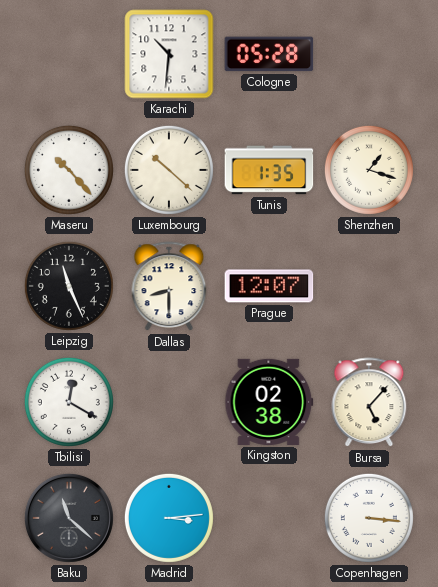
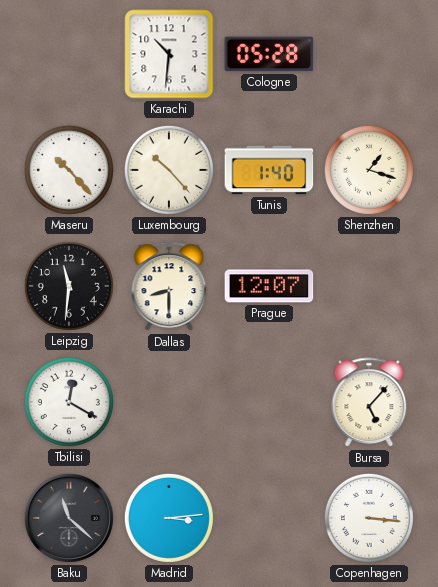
Luxembourg: 10:22 -> 10:23 (169, 170)
Tunis: 1:35 -> 1:40 (269, 170)
Leipzig: 11:26 -> 11:31 (69, 286)
Kingston: 02:38 -> none (269, 402)
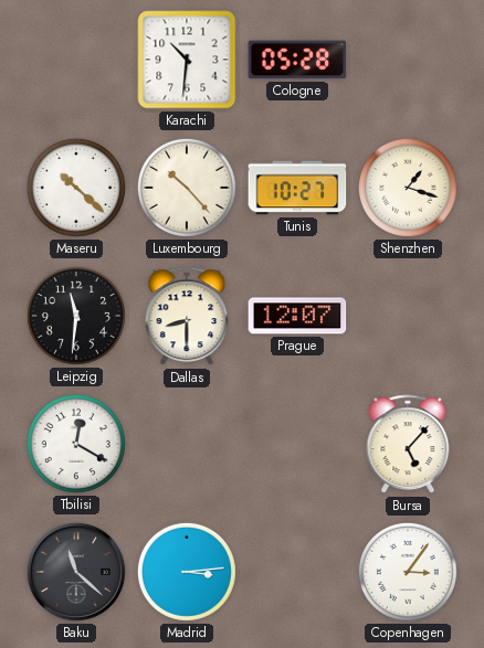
Maseru: 10:23 -> 10:22 (76, 188)
Tunis: 1:40 -> 10:27 (297, 188)
Copenhagen: 3:16 -> 3:06 (408, 572)
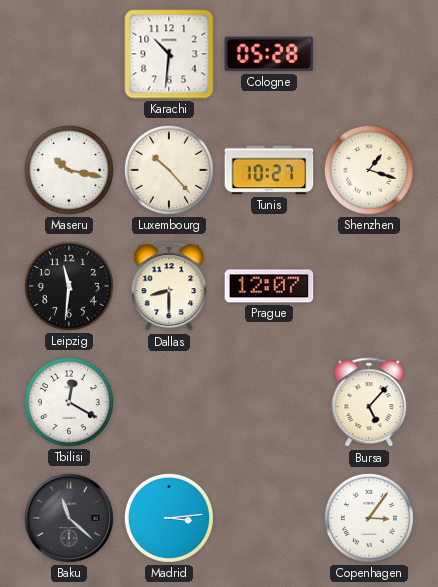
Maseru: 10:22 -> 10:17 (69, 170)
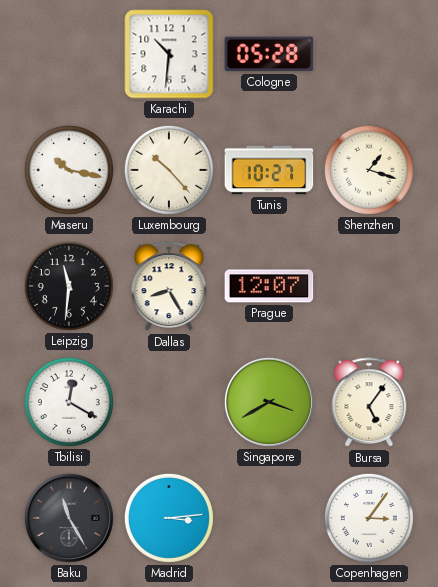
Dallas: 8:30 -> 8:25 (169, 287)
Singapore: none -> 3:40 (269, 402)
Bursa: 5:07 -> 5:06 (369, 403)
Baku: 11:22 -> 11:25 (69, 518)
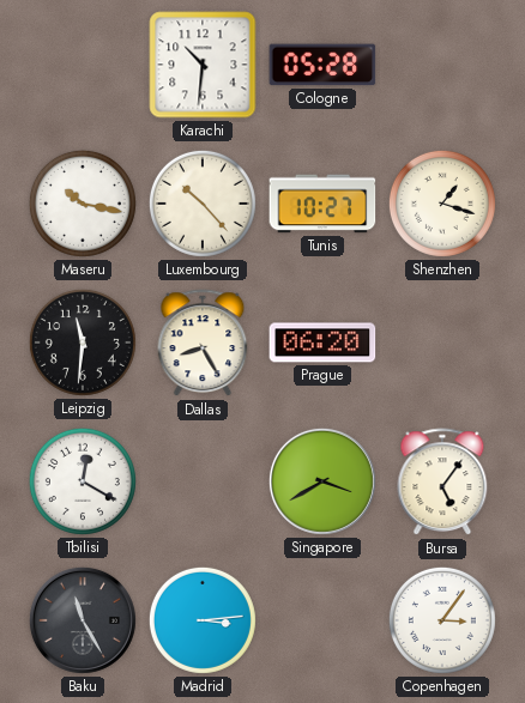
Prague: 12:07 -> 06:20 (322, 343)
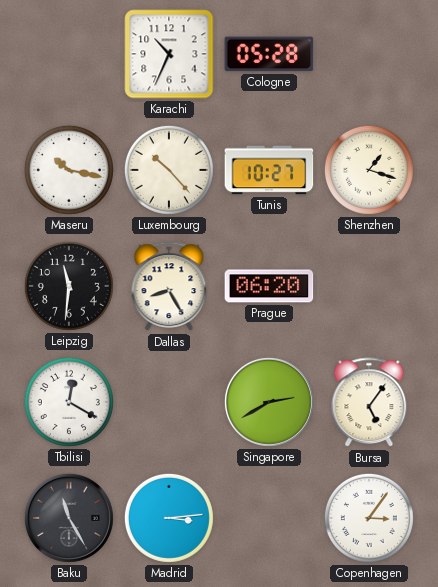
Karachi: 10:31 -> 10:34 (169, 54)
Singapore: 3:40 -> 2:40 (269, 402)
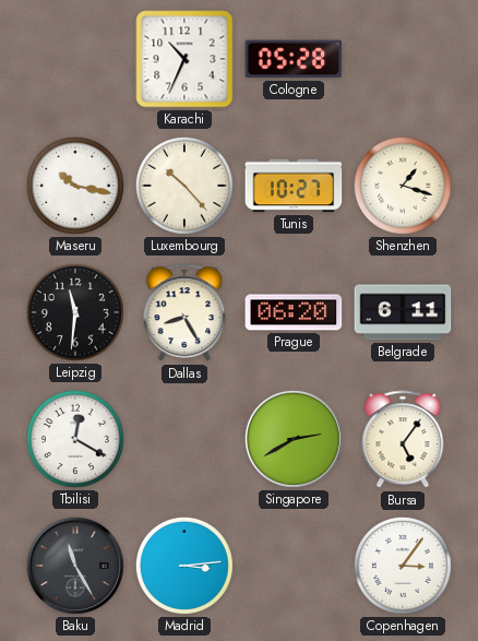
Belgrade: none -> 6:11 (403, 312)
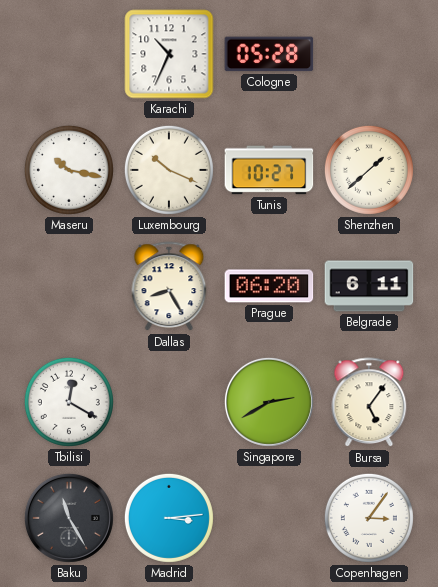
Luxembourg: 10:23 -> 10:19 (169, 170)
Shenzhen: 1:18 -> 1:38 (369, 170)
Leipzig: 11:31 -> none (75, 312)
